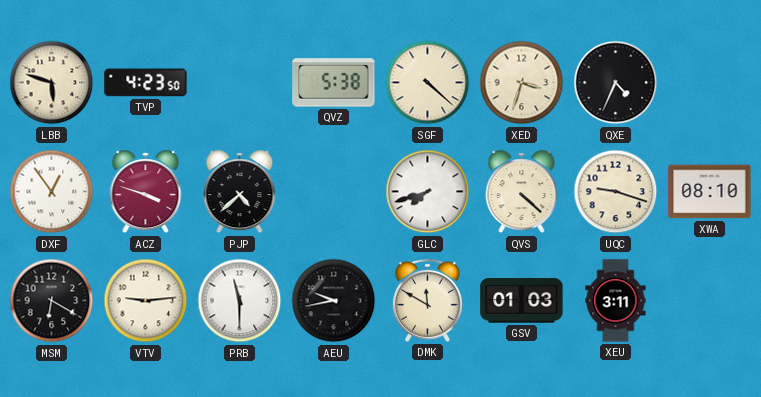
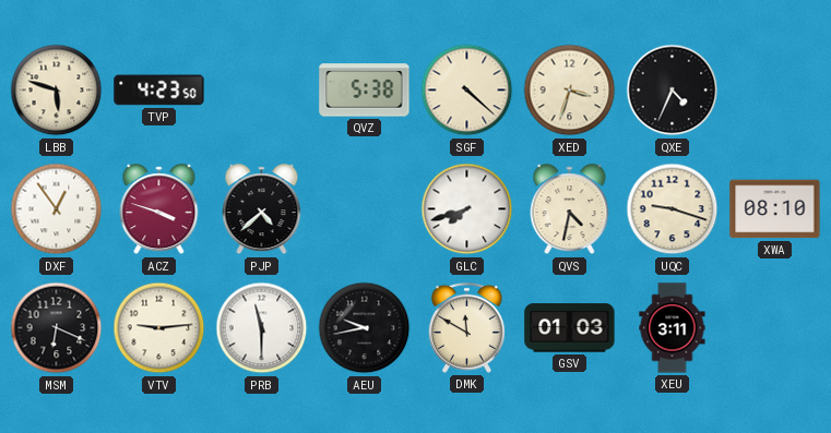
QVS: 4:22 -> 4:32 (570, 209)
MSM: 6:20 -> 6:19 (57, 328)
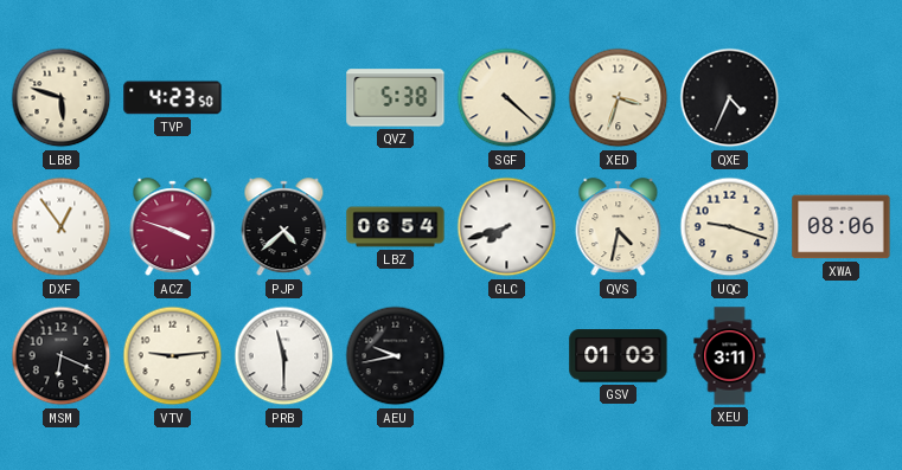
LBZ: none -> 06:54 (396, 227)
XWA: 08:10 -> 08:06 (842, 227)
DMK: 11:50 -> none (466, 327)
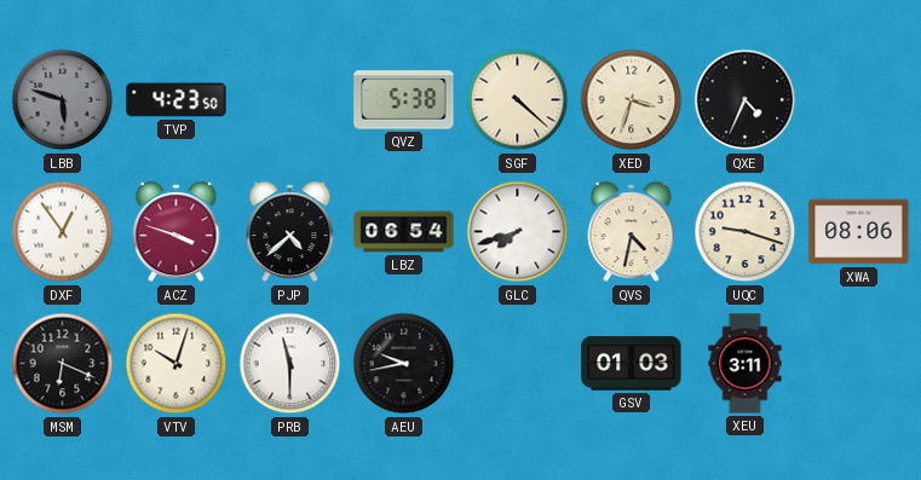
LBB dial: cream -> grey (63, 100)
VTV: 9:14 -> 10:03 (177, 364)
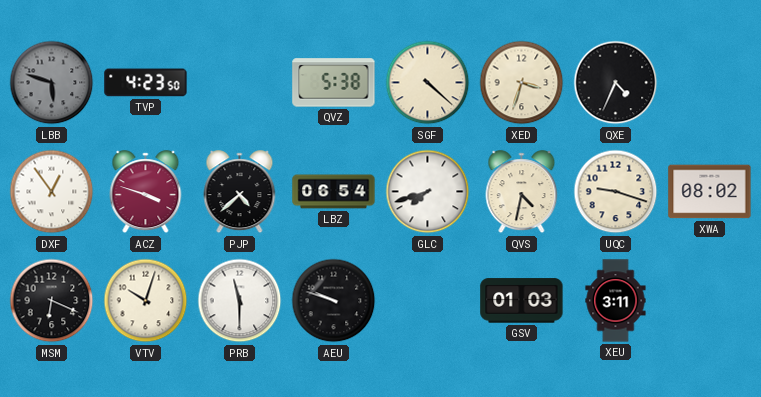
XWA: 08:06 -> 08:02 (710, 192)
AEU: 9:43 -> 9:48 (334, 301)
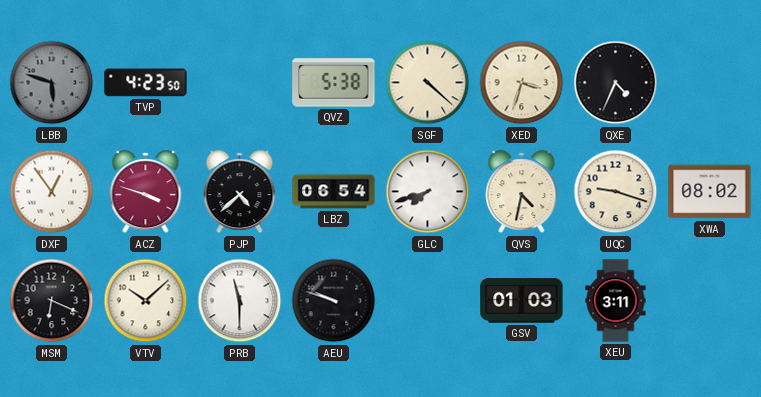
VTV: 10:03 -> 10:08 (146, 301)
